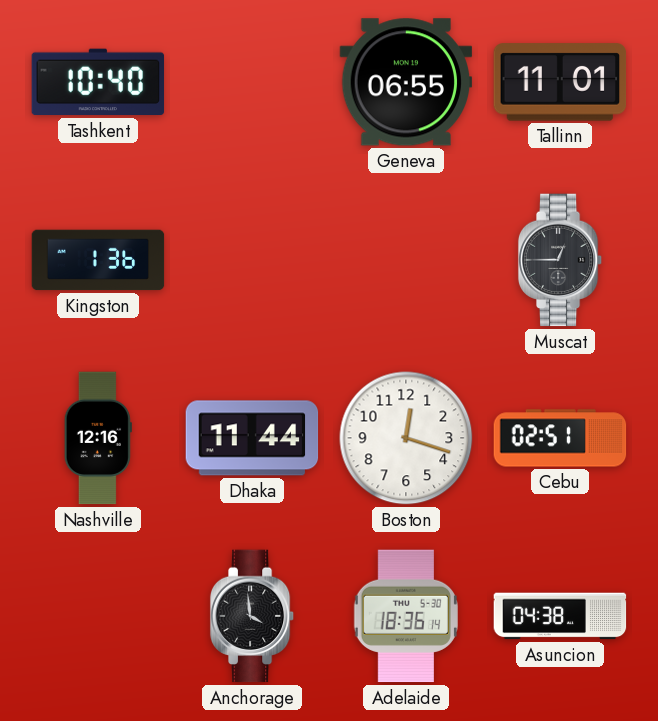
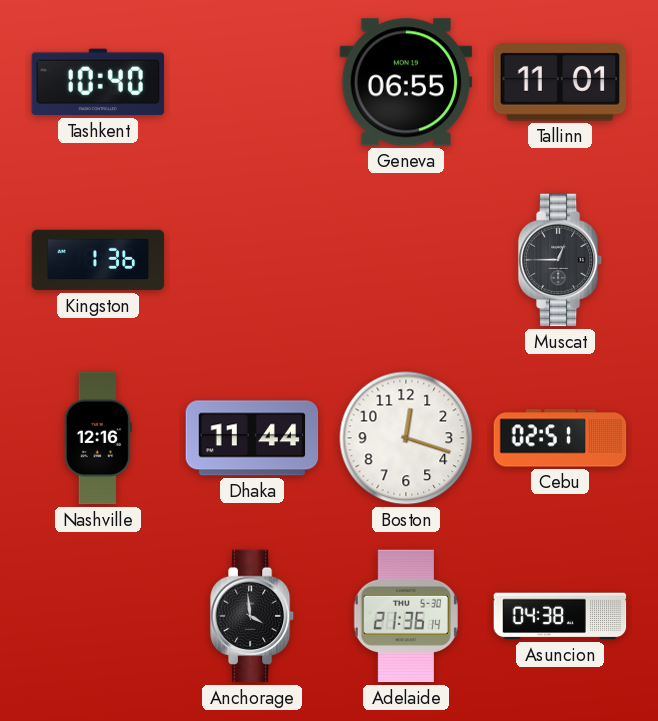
Adelaide: 18:36 -> 21:36 (406, 616)
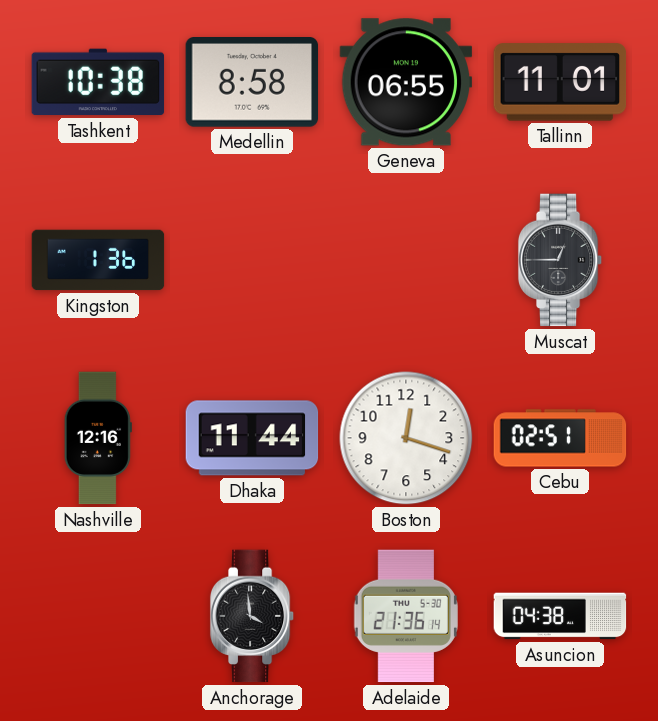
Tashkent: 10:40 -> 10:38 (98, 82)
Medellin: none -> 8:58 (252, 83)
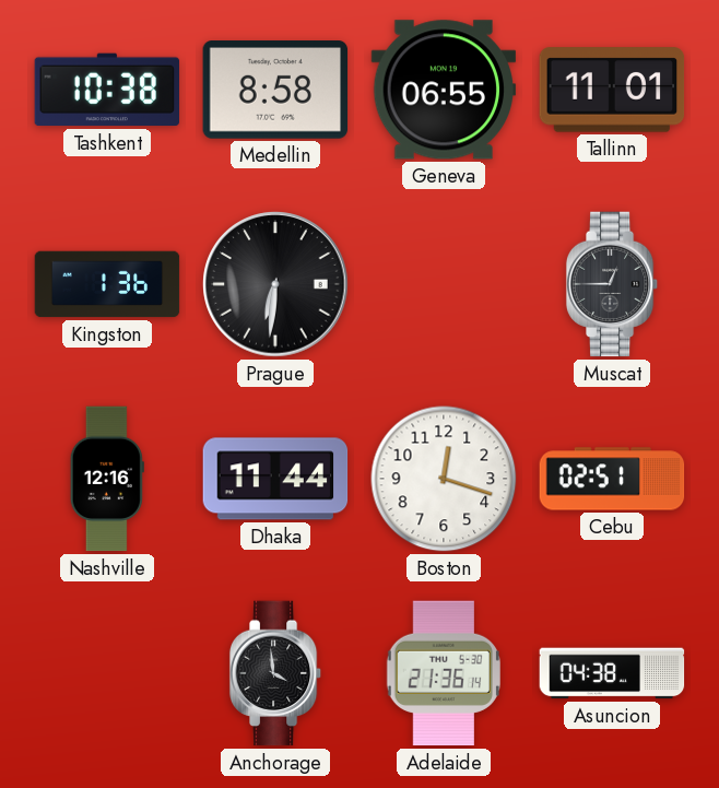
Prague: none -> 6:31 (275, 284)
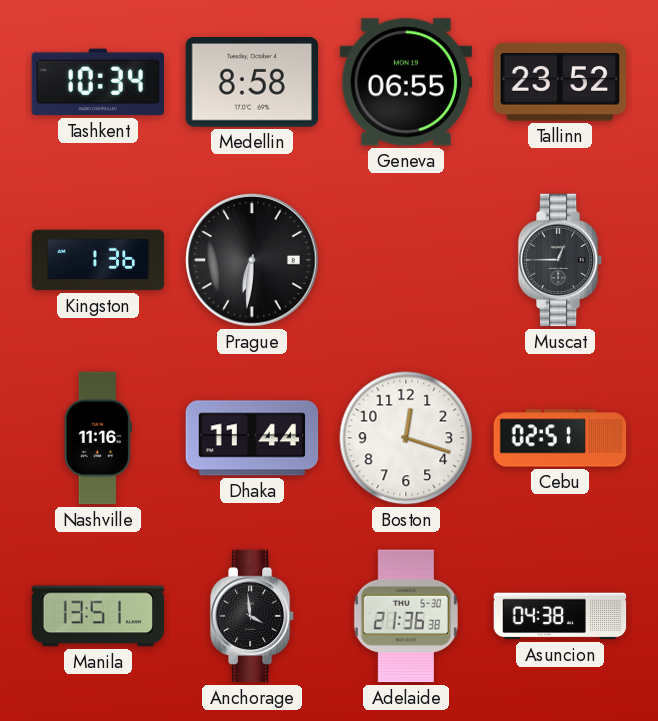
Tashkent: 10:38 -> 10:34 (98, 82)
Tallinn: 11:01 -> 23:52 (560, 82)
Nashville: 12:16 -> 11:16 (98, 438)
Manila: none -> 13:51 (98, 616)
Adelaide: 21:36:14 -> 21:36:38 (406, 616)
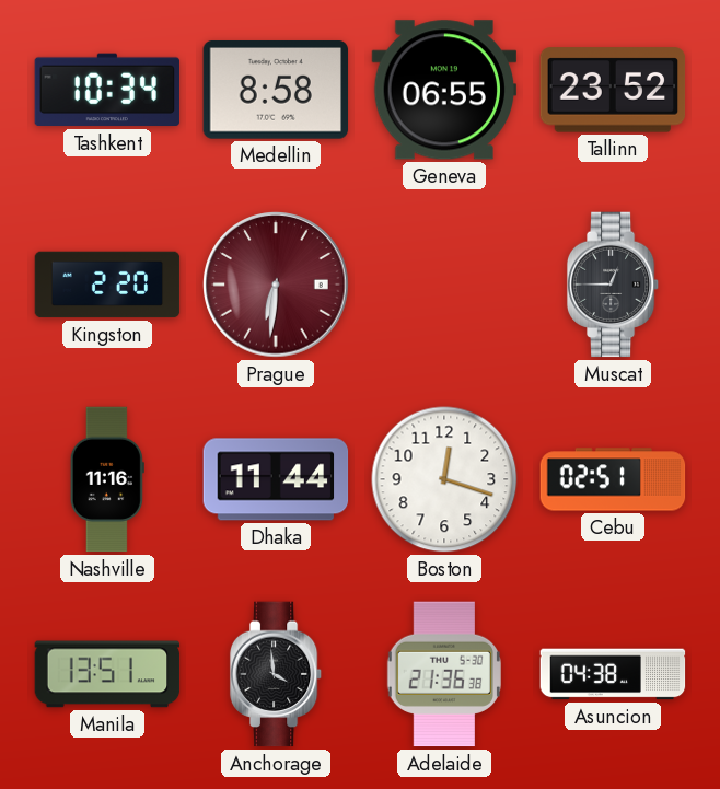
Kingston: 1:36 -> 2:20 (107, 285)
Prague dial: black -> burgundy (276, 285)
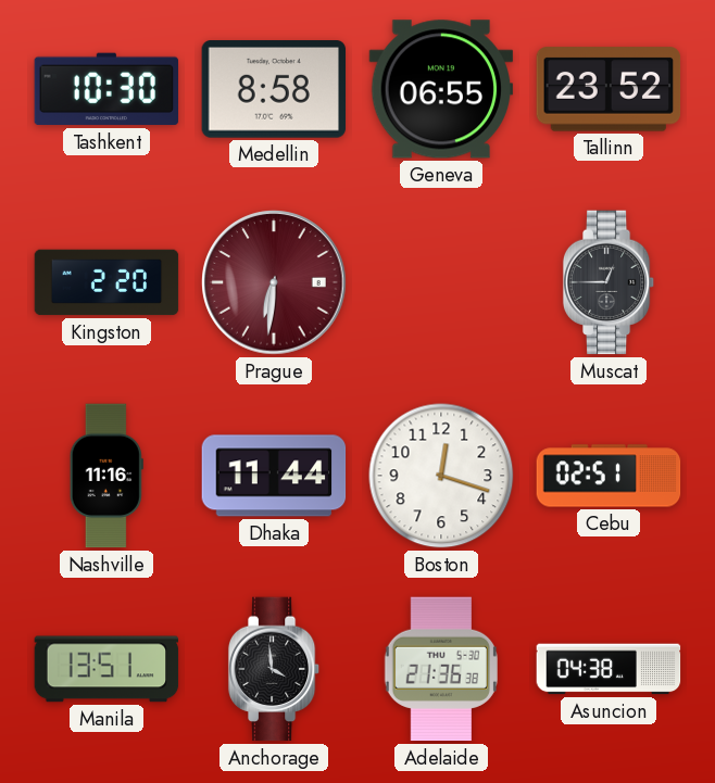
Tashkent: 10:34 -> 10:30 (106, 89)
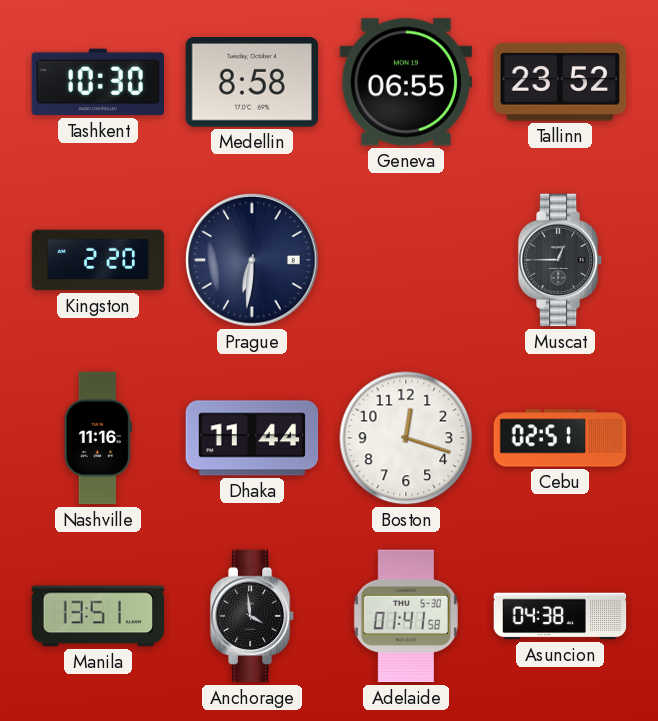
Prague dial: burgundy -> navy (252, 260)
Adelaide: 21:36 -> 01:41 (406, 616)
